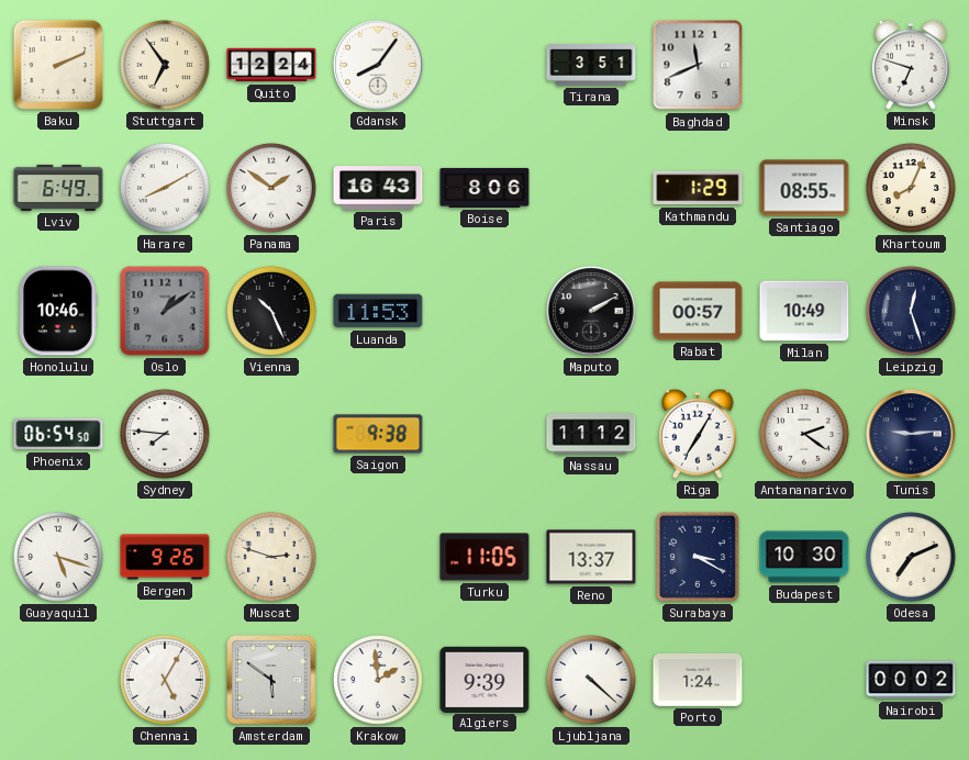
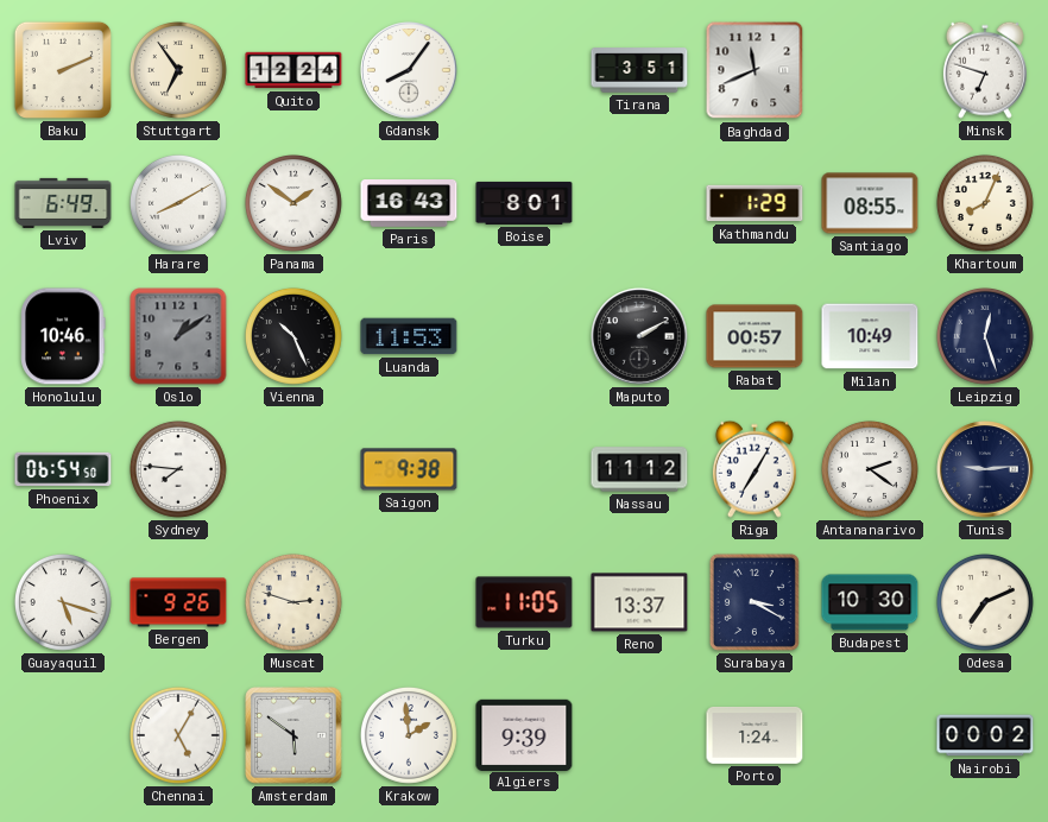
Boise: 8:06 -> 8:01 (524, 203)
Ljubljana: 4:22 -> none (591, 680)
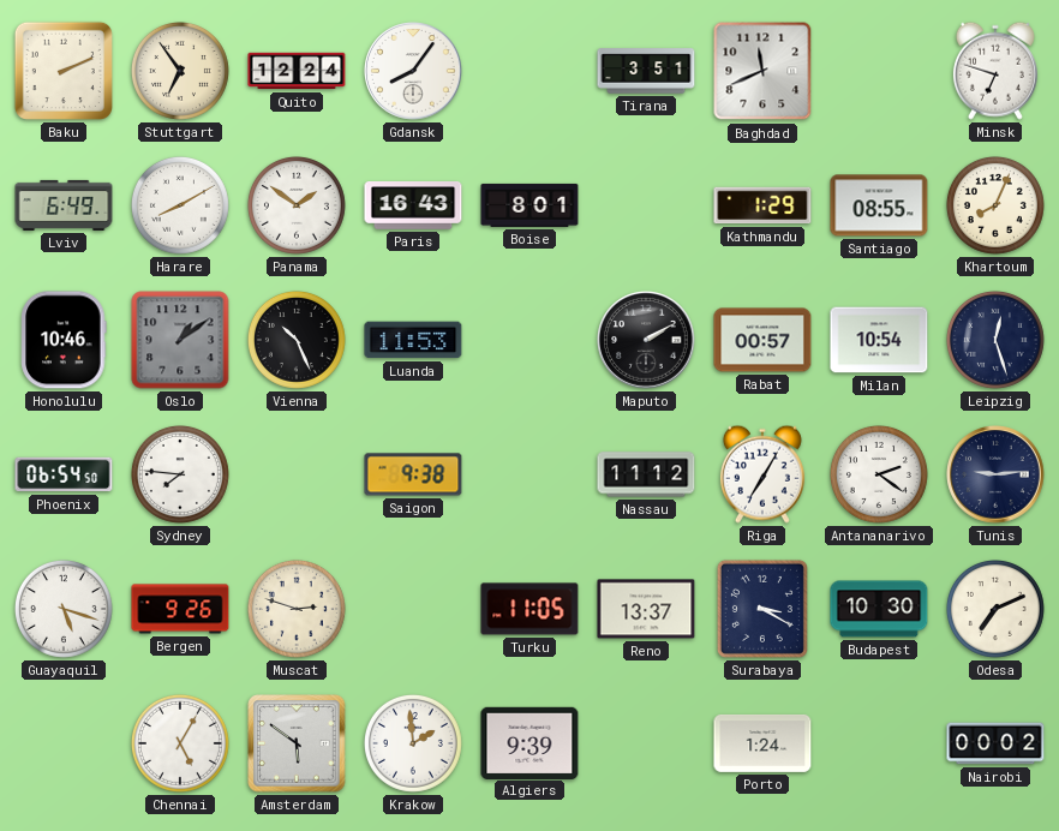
Milan: 10:49 -> 10:54 (879, 340)
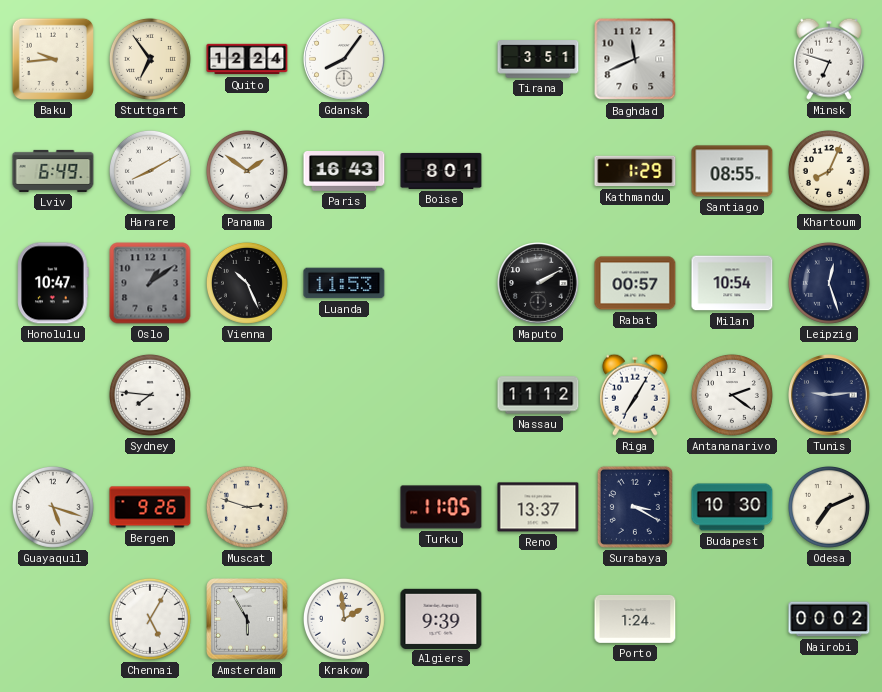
Baku: 2:11 -> 9:44 (53, 59)
Honolulu: 10:46 -> 10:47 (53, 283)
Phoenix: 06:54 -> none (64, 474)
Saigon: 9:38 -> none (413, 474)
Amsterdam: 5:51 -> 5:55 (247, 619)
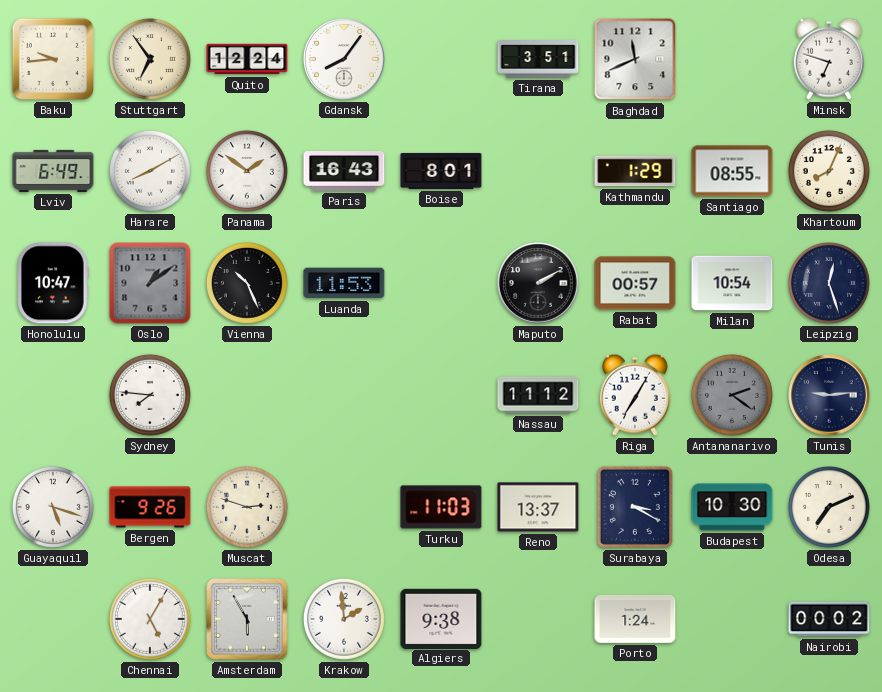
Antananarivo dial: white -> grey (732, 395)
Turku: 11:05 -> 11:03 (441, 507)
Algiers: 9:39 -> 9:38 (441, 618)
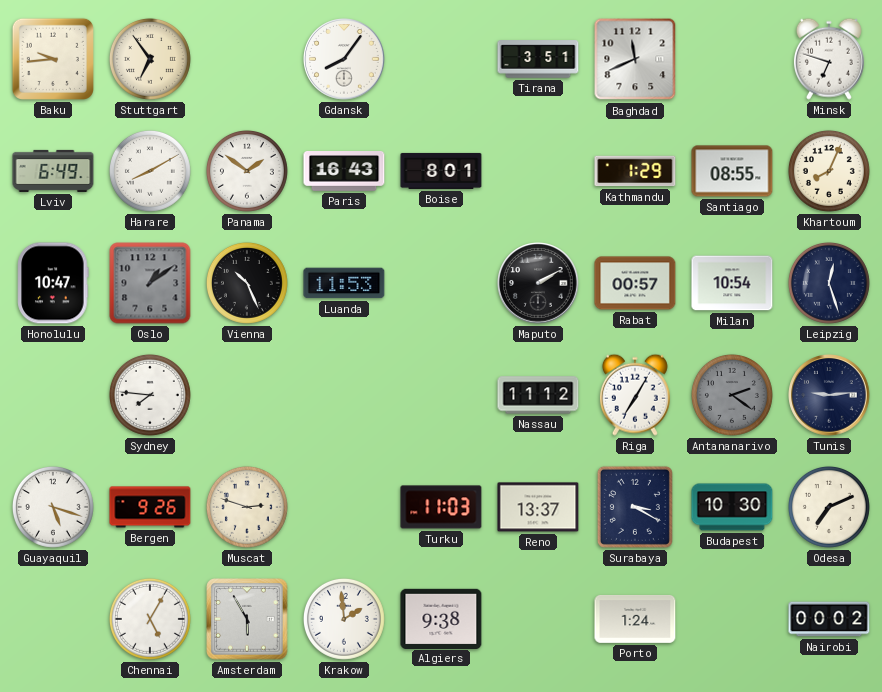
Quito: 12:24 -> none (247, 59)
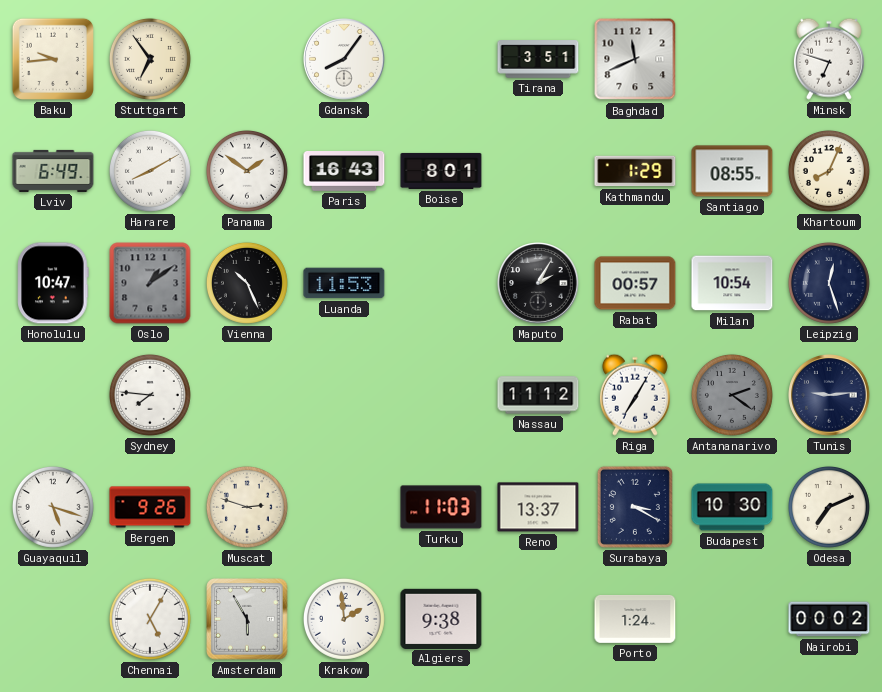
Maputo: 2:10 -> 2:05 (538, 283)
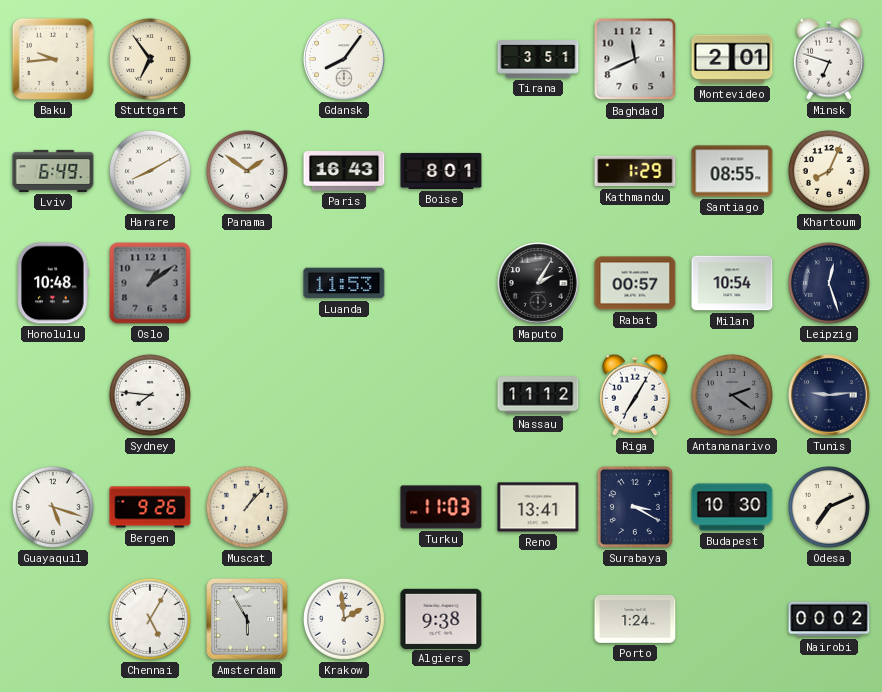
Montevideo: none -> 2:01 (732, 59)
Honolulu: 10:47 -> 10:48 (53, 283)
Vienna: 10:26 -> none (247, 283)
Muscat: 2:48 -> 1:07 (247, 507)
Reno: 13:37 -> 13:41 (538, 507)
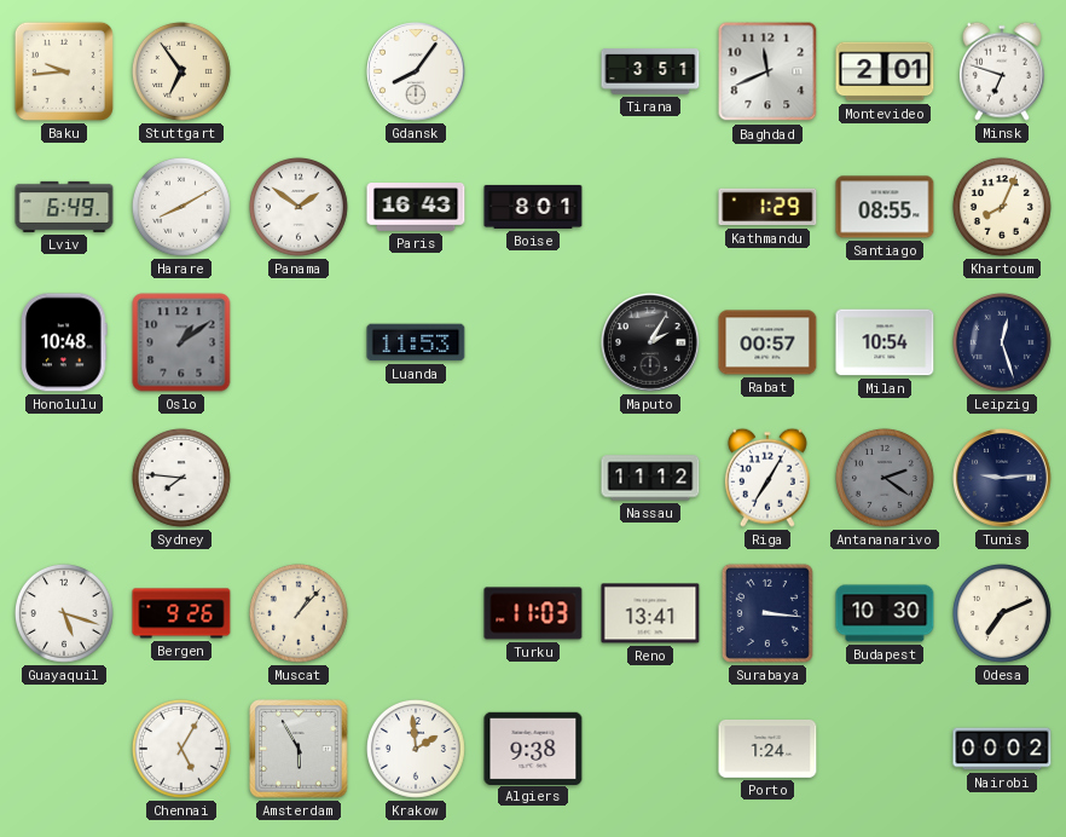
Surabaya: 3:20 -> 3:16 (767, 613)
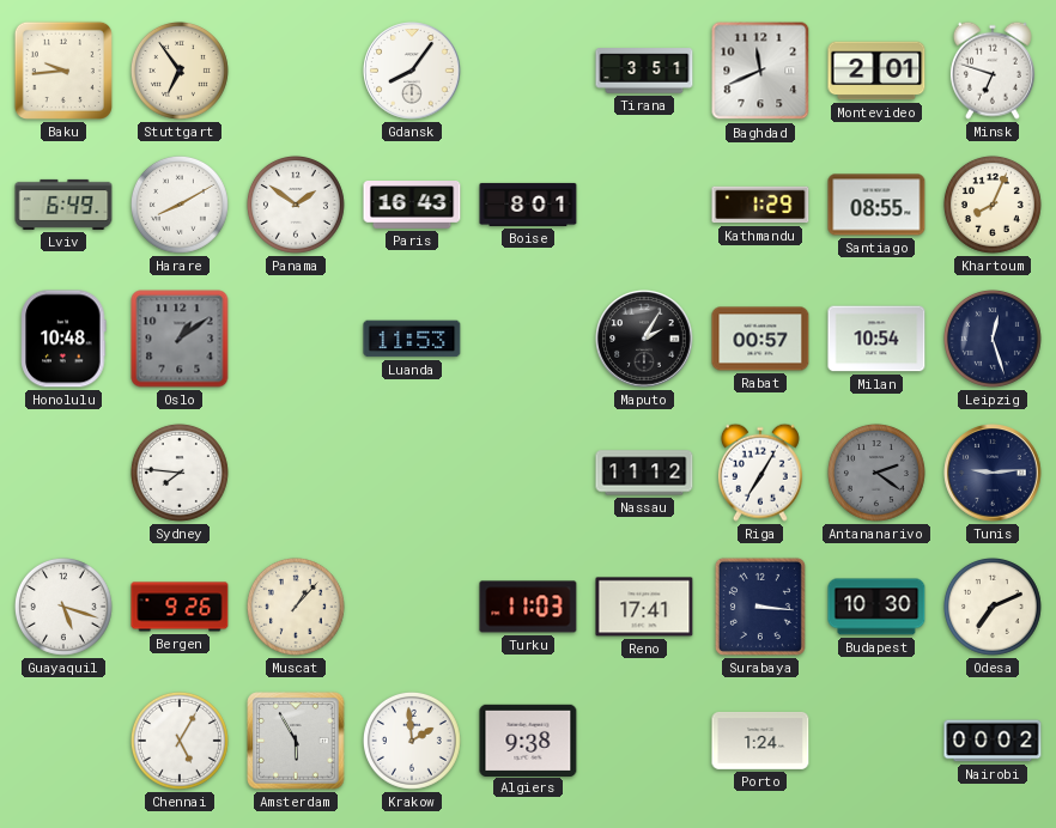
Reno: 13:41 -> 17:41 (644, 607)
